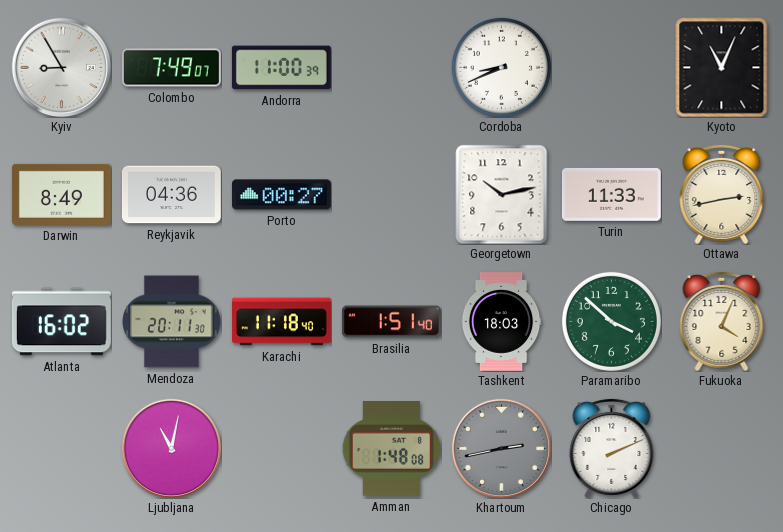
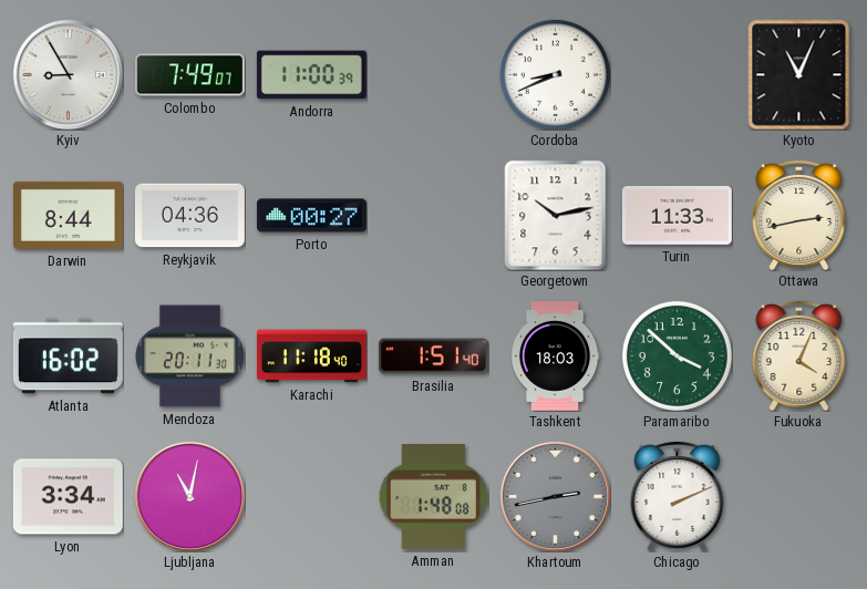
Darwin: 8:49 -> 8:44 (68, 215)
Lyon: none -> 3:34 (68, 497)
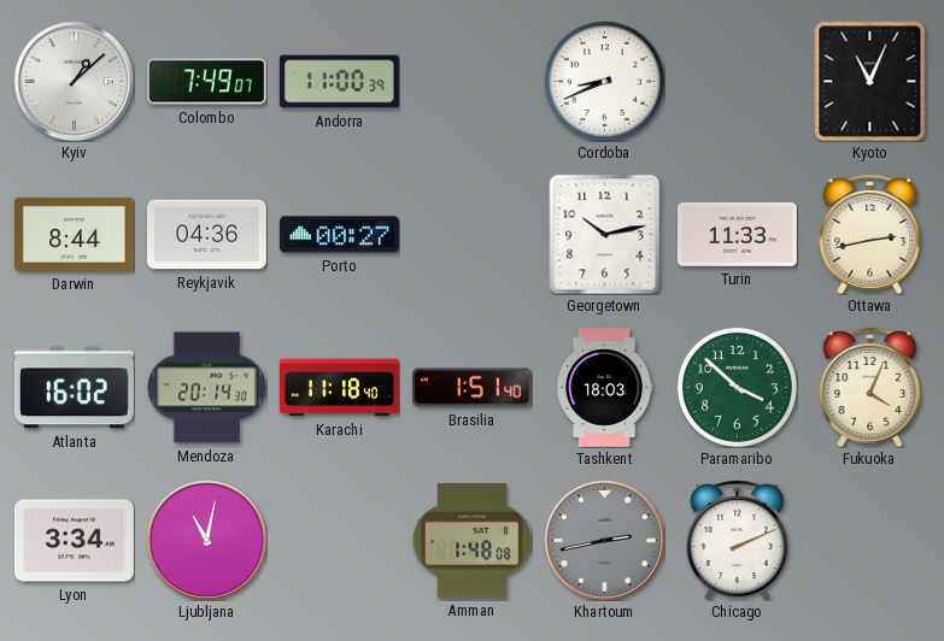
Kyiv: 8:55 -> 1:08 (74, 81)
Mendoza: 20:11 -> 20:14 (206, 388)
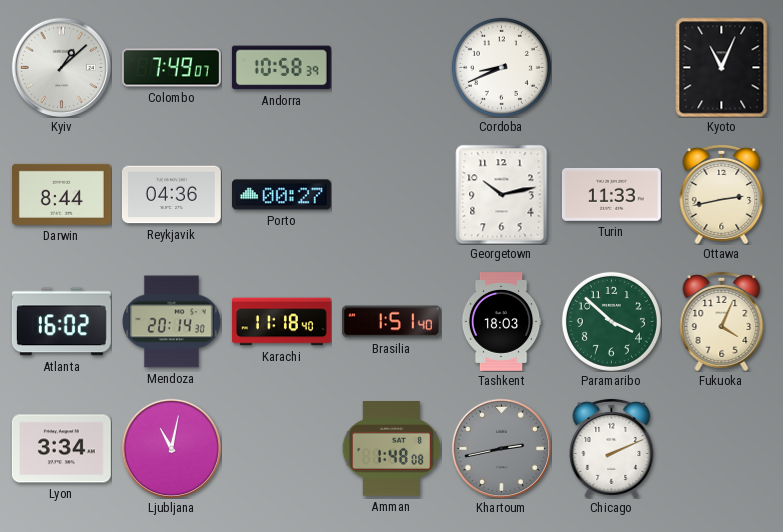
Andorra: 11:00 -> 10:58 (281, 68)
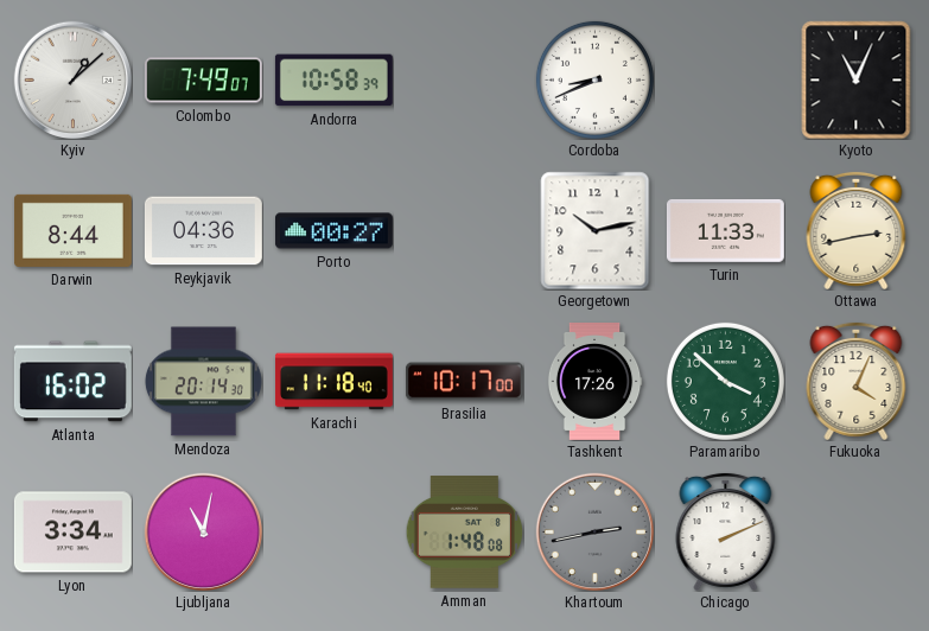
Brasilia: 1:51 -> 10:17 (464, 382)
Tashkent: 18:03 -> 17:26 (594, 382)
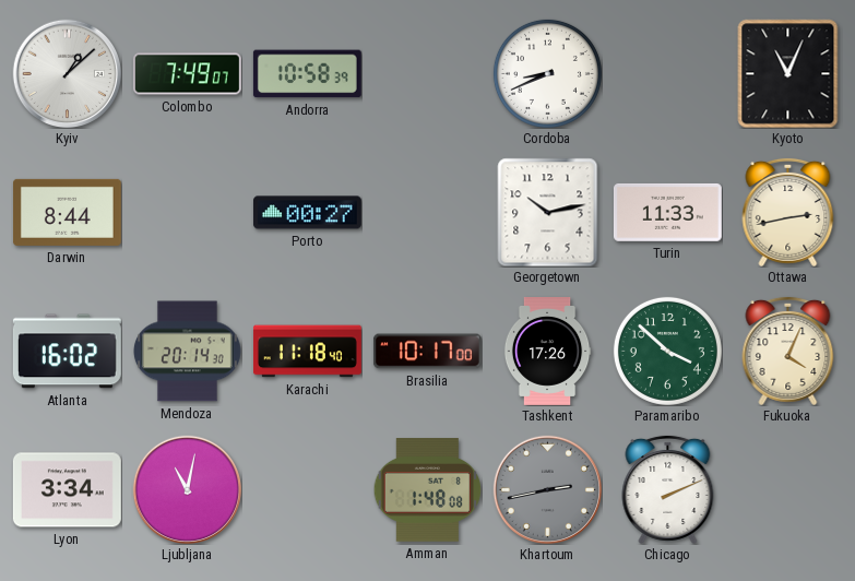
Reykjavik: 04:36 -> none (203, 231)
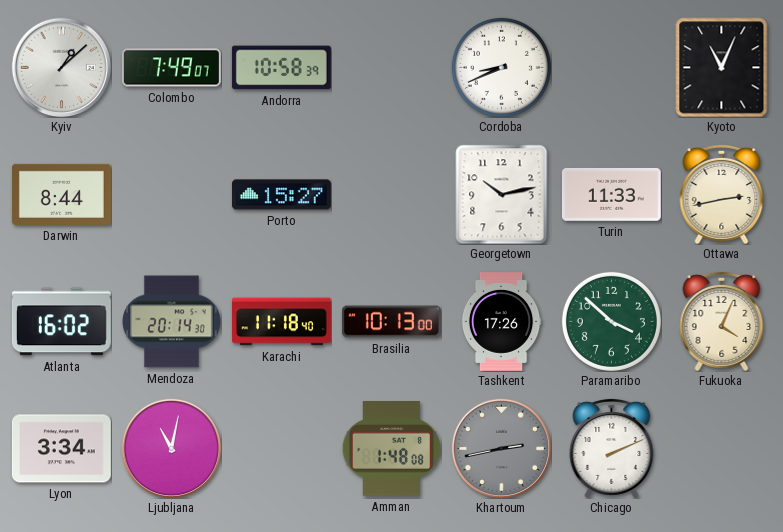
Porto: 00:27 -> 15:27 (281, 195)
Brasilia: 10:17 -> 10:13 (391, 322)
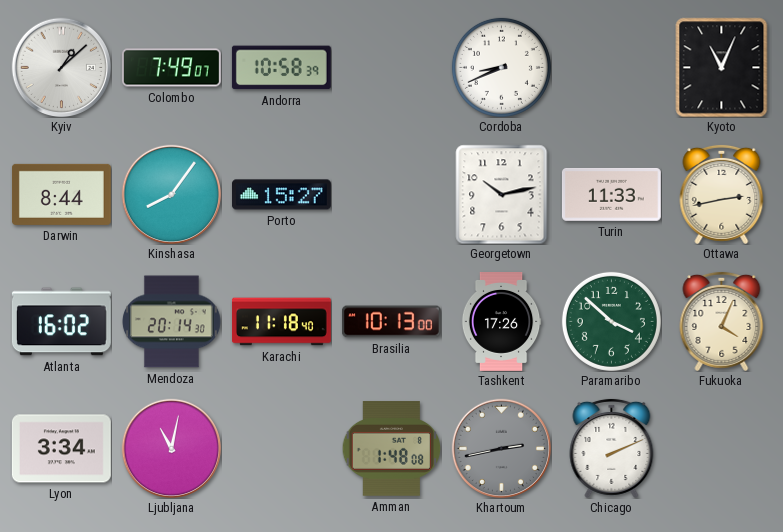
Kinshasa: none -> 8:06 (171, 194)
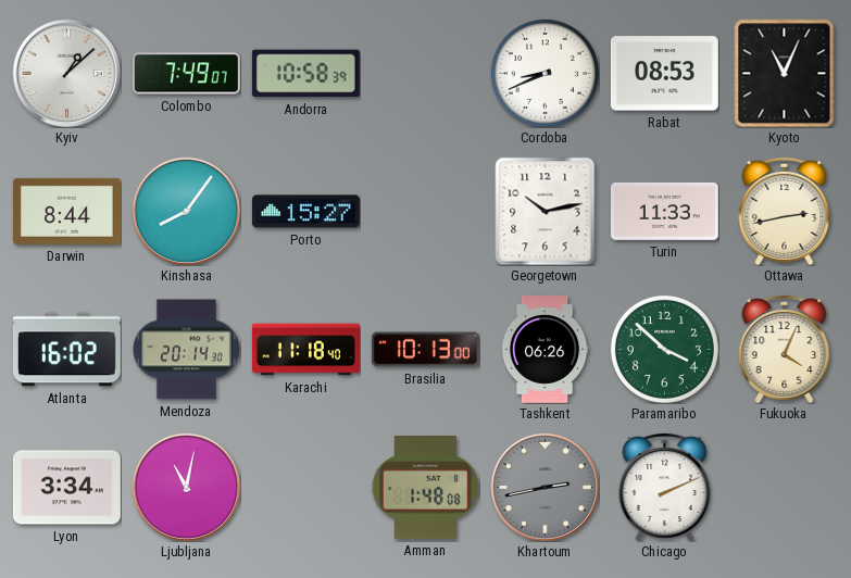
Rabat: none -> 08:53 (664, 74)
Tashkent: 17:26 -> 06:26 (545, 350)
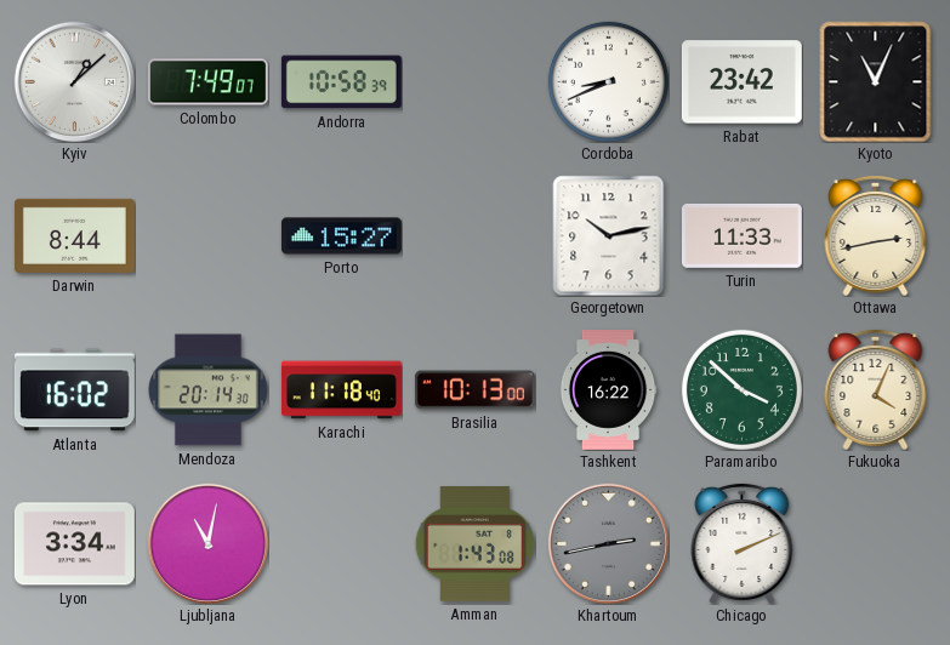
Rabat: 08:53 -> 23:42 (741, 82)
Kinshasa: 8:06 -> none (186, 211)
Tashkent: 06:26 -> 16:22 (608, 390)
Amman: 1:48 -> 1:43 (474, 544)
